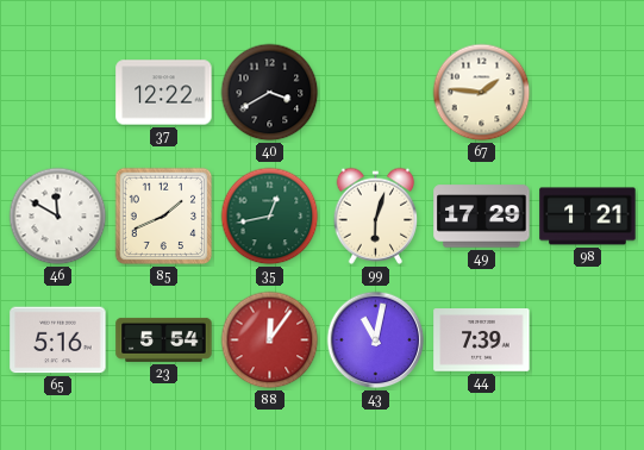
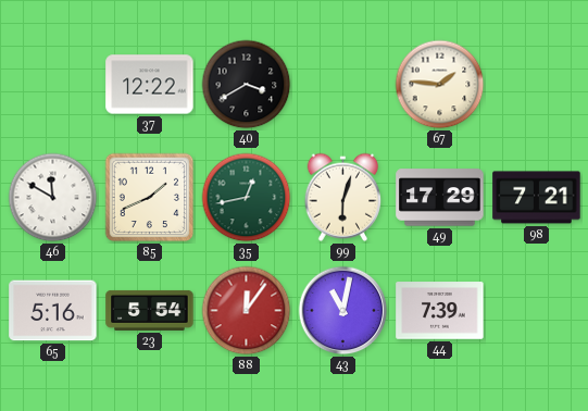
98: 1:21 -> 7:21 (537, 198)
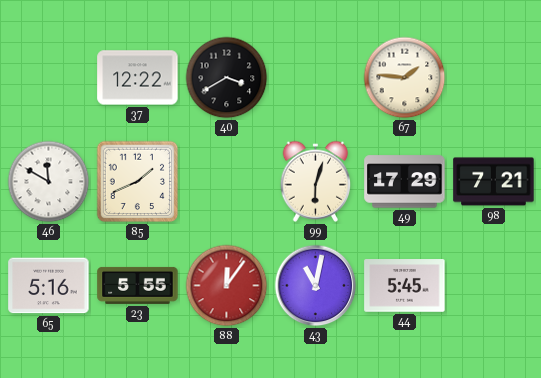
35: 12:43 -> none (247, 198)
23: 5:54 -> 5:55 (138, 285)
44: 7:39 -> 5:45 (405, 286)
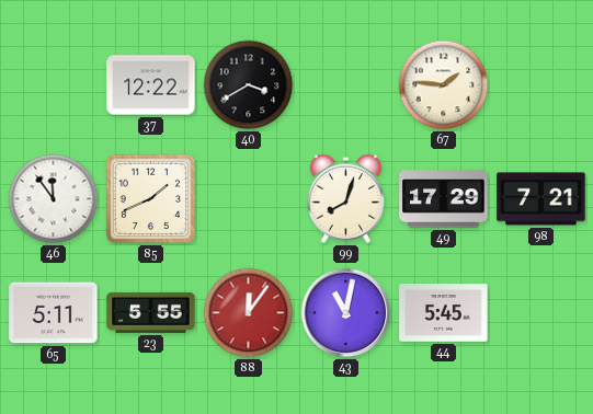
46: 11:50 -> 11:54 (54, 199)
99: 6:03 -> 8:03 (346, 198)
65: 5:16 -> 5:11 (54, 313)
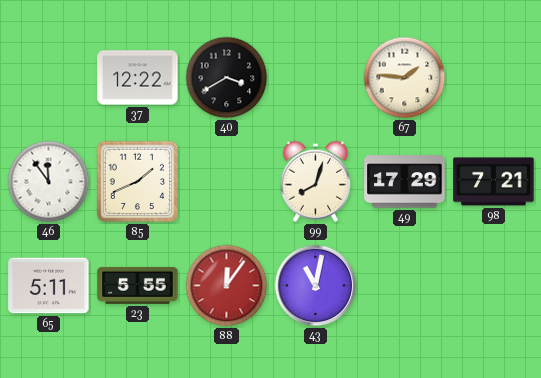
44: 5:45 -> none (444, 313)
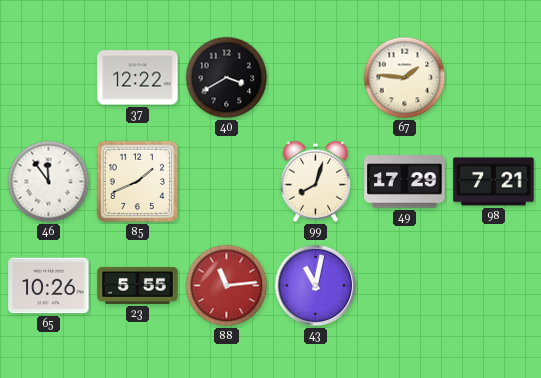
65: 5:11 -> 10:26 (49, 286)
88: 12:06 -> 11:14 (227, 286)
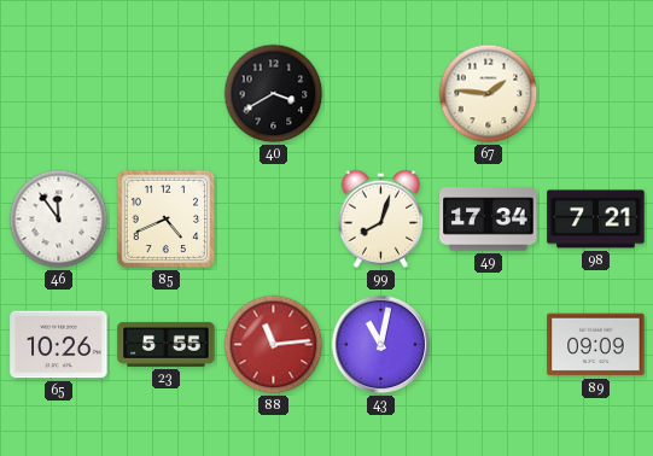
37: 12:22 -> none (138, 78)
85: 1:41 -> 4:41 (167, 220)
49: 17:29 -> 17:34 (489, 220)
89: none -> 09:09 (596, 345)
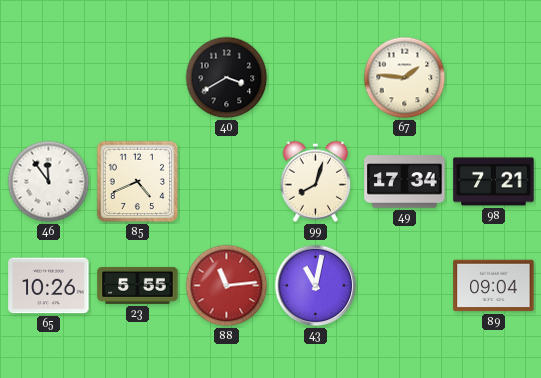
89: 09:09 -> 09:04 (494, 286)
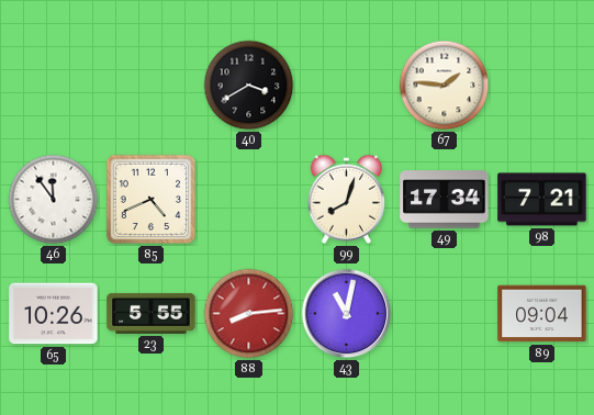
88: 11:14 -> 8:14 (249, 314)
